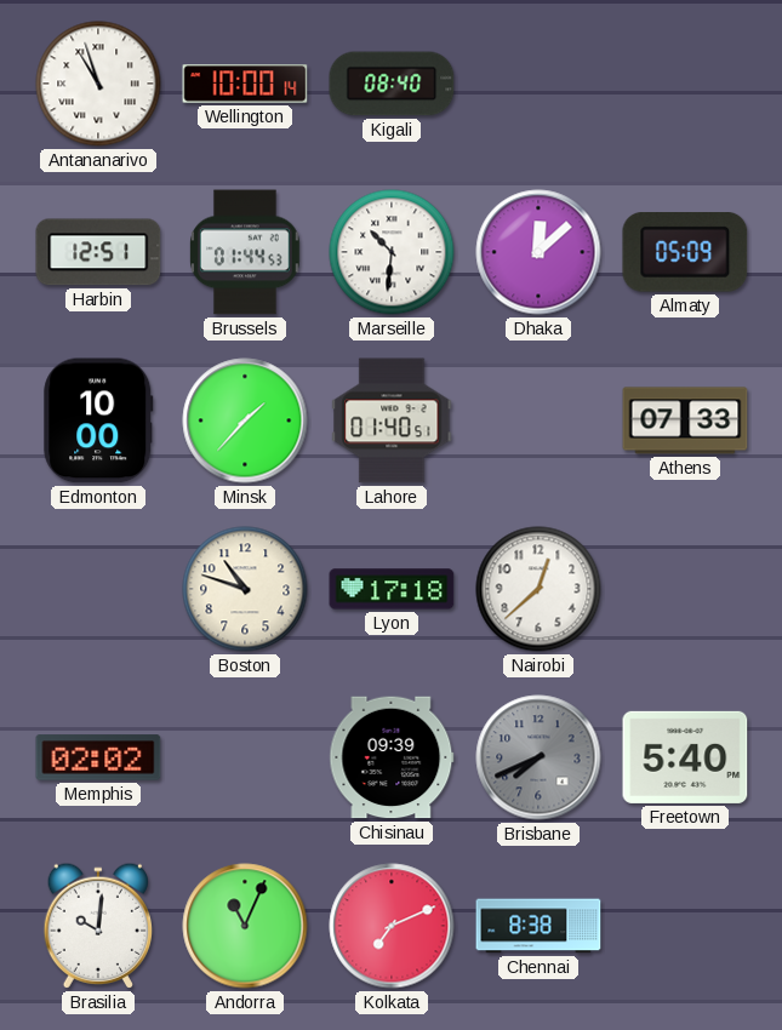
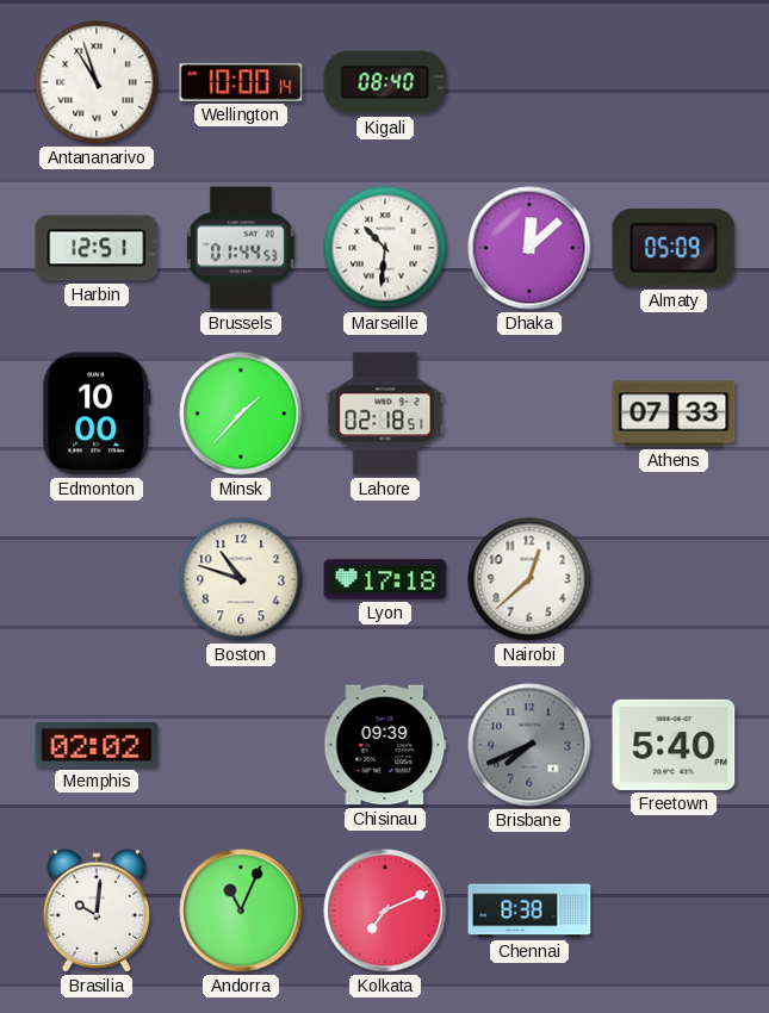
Lahore: 01:40 -> 02:18 (385, 414)
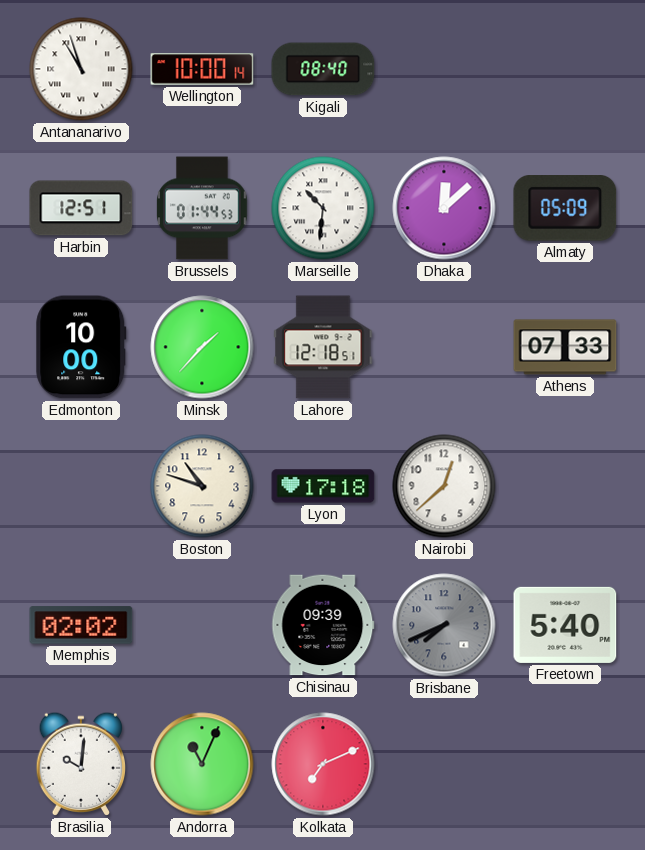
Lahore: 02:18 -> 12:18 (323, 347)
Chennai: 8:38 -> none (529, 911)
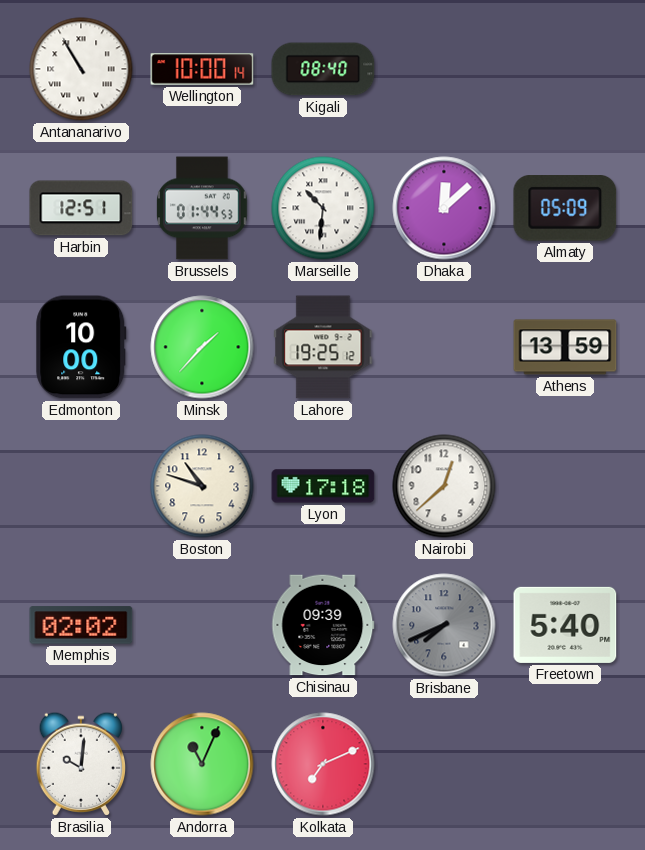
Antananarivo: 10:57 -> 10:55 (81, 69)
Lahore: 12:18 -> 19:25 (323, 347)
Athens: 07:33 -> 13:59 (565, 347)
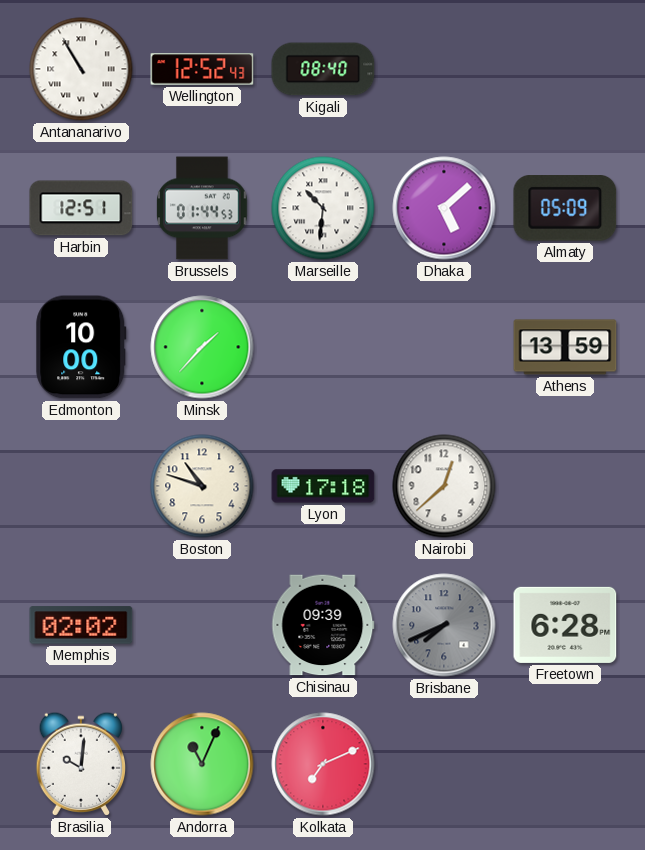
Wellington: 10:00 -> 12:52 (202, 69)
Dhaka: 12:08 -> 5:08 (444, 208)
Lahore: 19:25 -> none (323, 347)
Freetown: 5:40 -> 6:28 (565, 625)
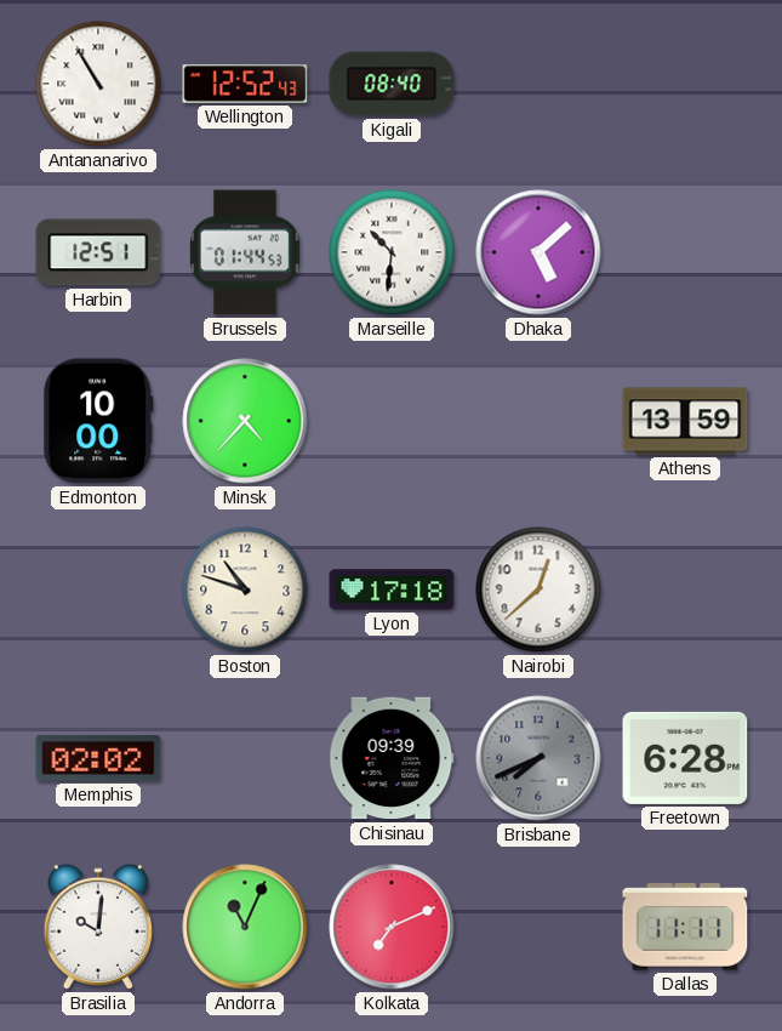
Almaty: 05:09 -> none (565, 209)
Minsk: 1:37 -> 4:37 (245, 421)
Dallas: none -> 11:11 (685, 927)
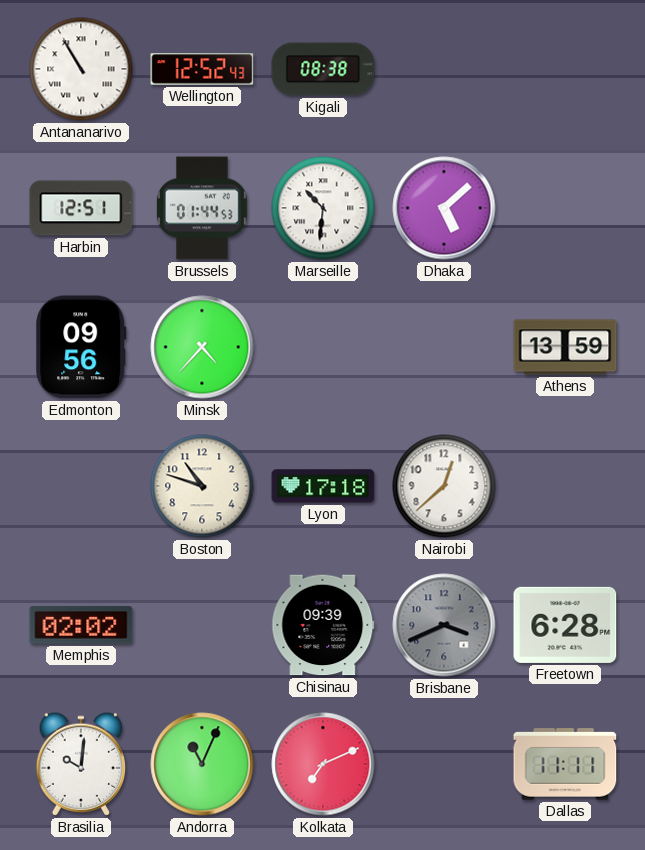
Kigali: 08:40 -> 08:38 (323, 69)
Edmonton: 10:00 -> 09:56 (81, 347)
Brisbane: 7:41 -> 3:41 (444, 625)
